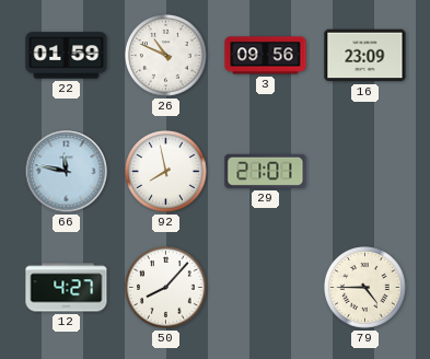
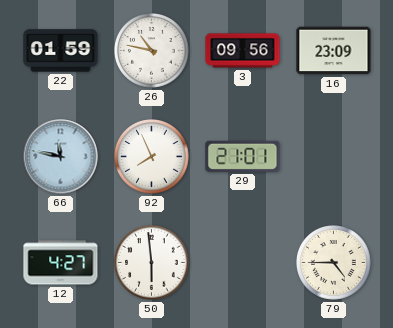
26: 10:49 -> 10:47 (152, 51)
92: 7:58 -> 7:56 (152, 157)
50: 8:07 -> 5:59 (152, 263)
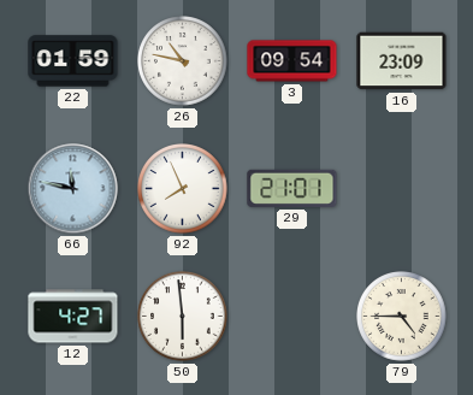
3: 09:56 -> 09:54 (292, 61)
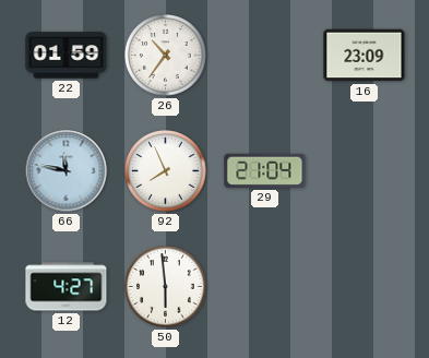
26: 10:47 -> 10:36 (166, 56)
3: 09:54 -> none (292, 61)
29: 21:01 -> 21:04 (265, 170)
79: 4:45 -> none (402, 317)
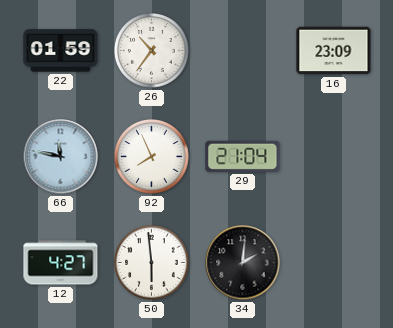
34: none -> 2:01 (243, 263)
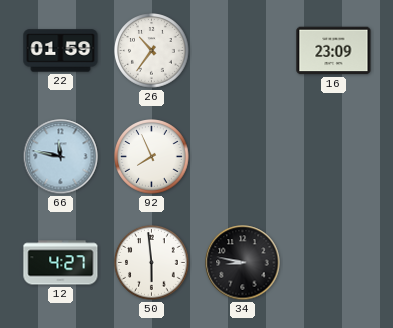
29: 21:04 -> none (243, 156)
34: 2:01 -> 8:47 (243, 263)
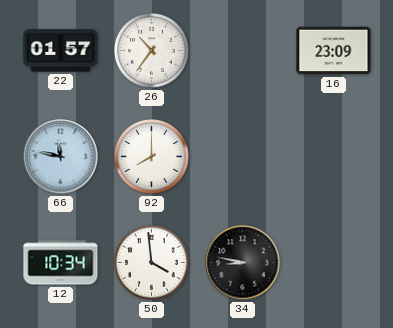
22: 01:59 -> 01:57 (61, 51)
92: 7:56 -> 8:00 (152, 157)
12: 4:27 -> 10:34 (61, 263)
50: 5:59 -> 3:59 (152, 263)
